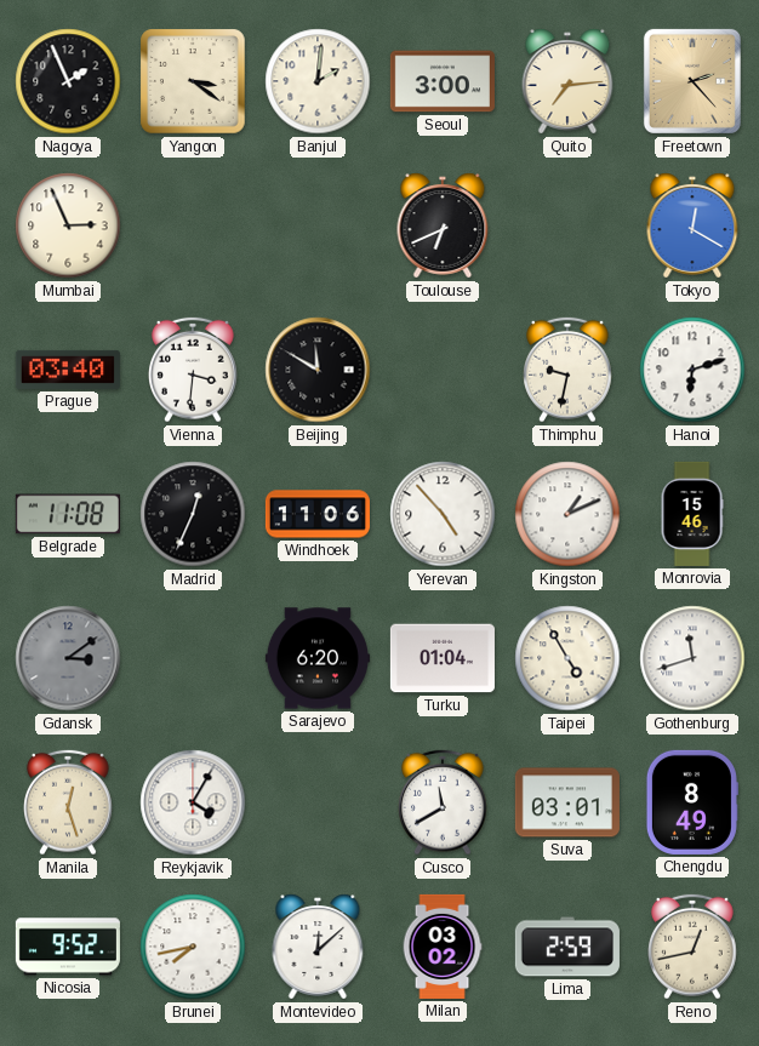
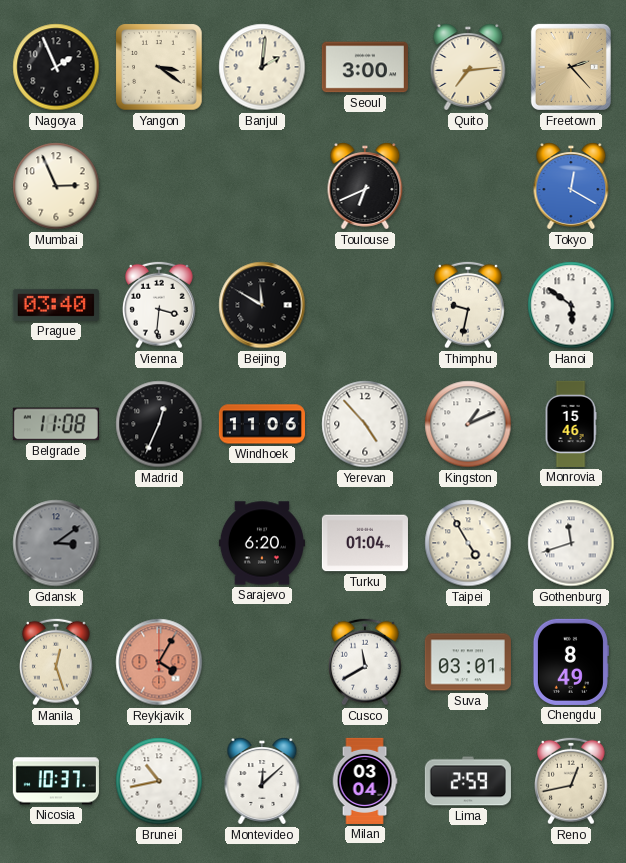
Hanoi: 6:12 -> 5:51 (571, 305)
Reykjavik dial: white -> salmon (159, 662)
Nicosia: 9:52 -> 10:37 (56, 781)
Brunei: 7:43 -> 10:43 (159, 781)
Milan: 03:02 -> 03:04 (365, 781)
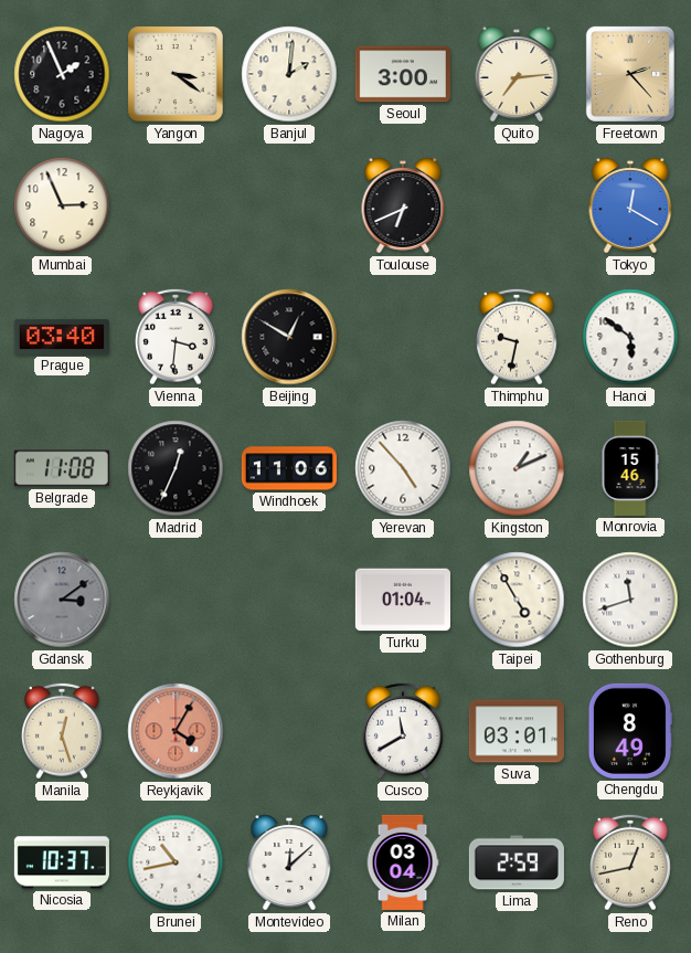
Beijing: 11:50 -> 12:50 (289, 337)
Sarajevo: 6:20 -> none (262, 543)
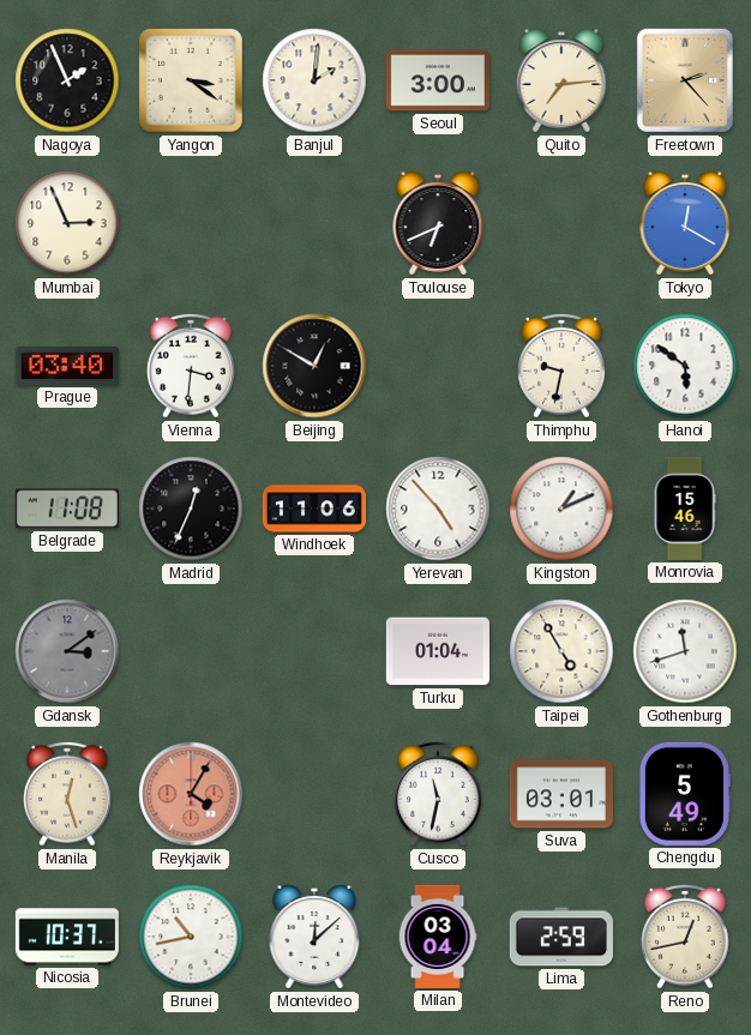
Cusco: 11:40 -> 11:32 (439, 794)
Chengdu: 8:49 -> 5:49 (685, 794)
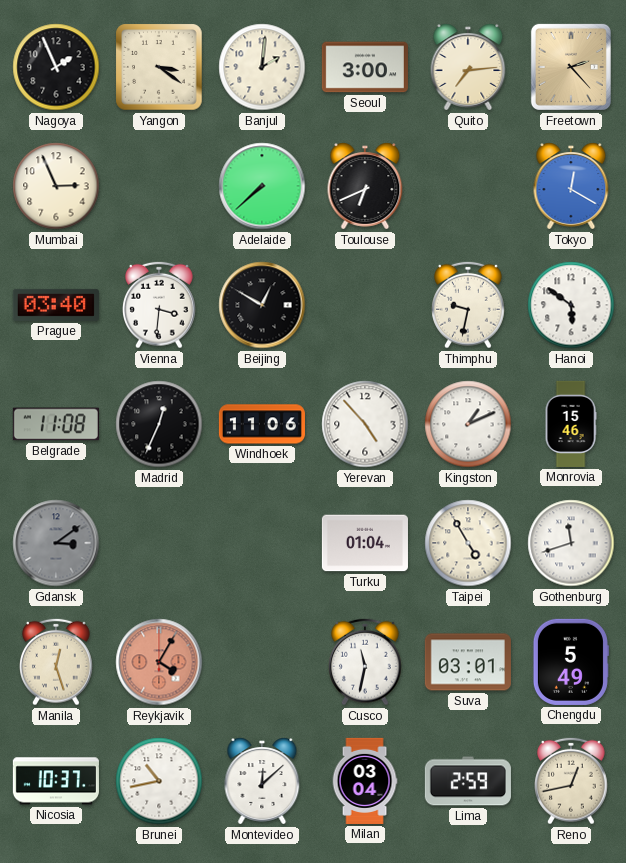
Adelaide: none -> 7:38 (262, 186)
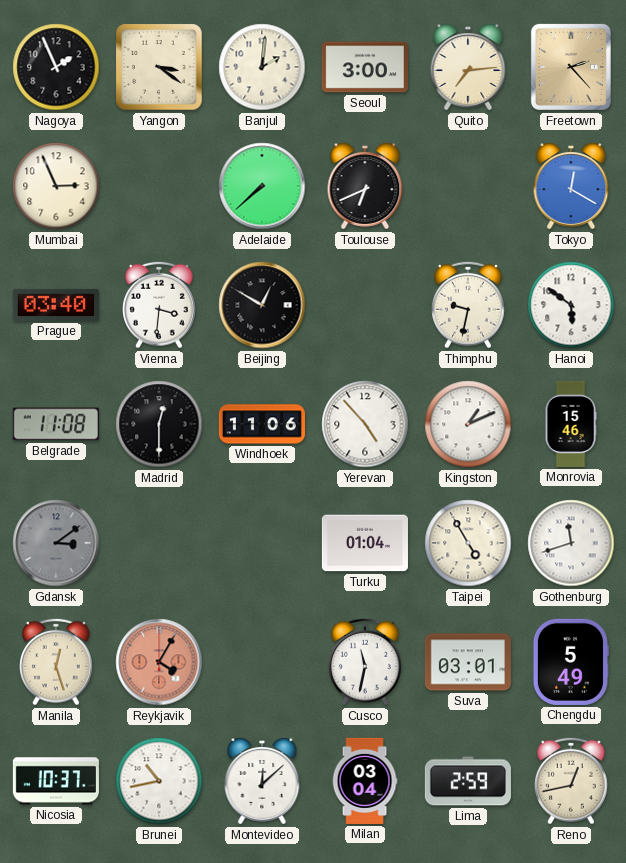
Madrid: 12:34 -> 12:30 (159, 424)
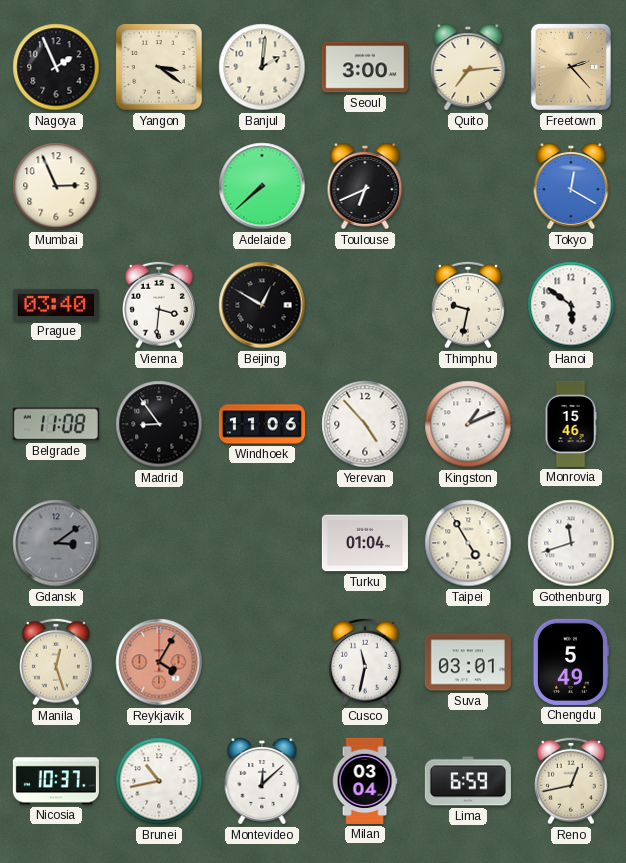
Madrid: 12:30 -> 8:54 (159, 424)
Lima: 2:59 -> 6:59 (468, 781)
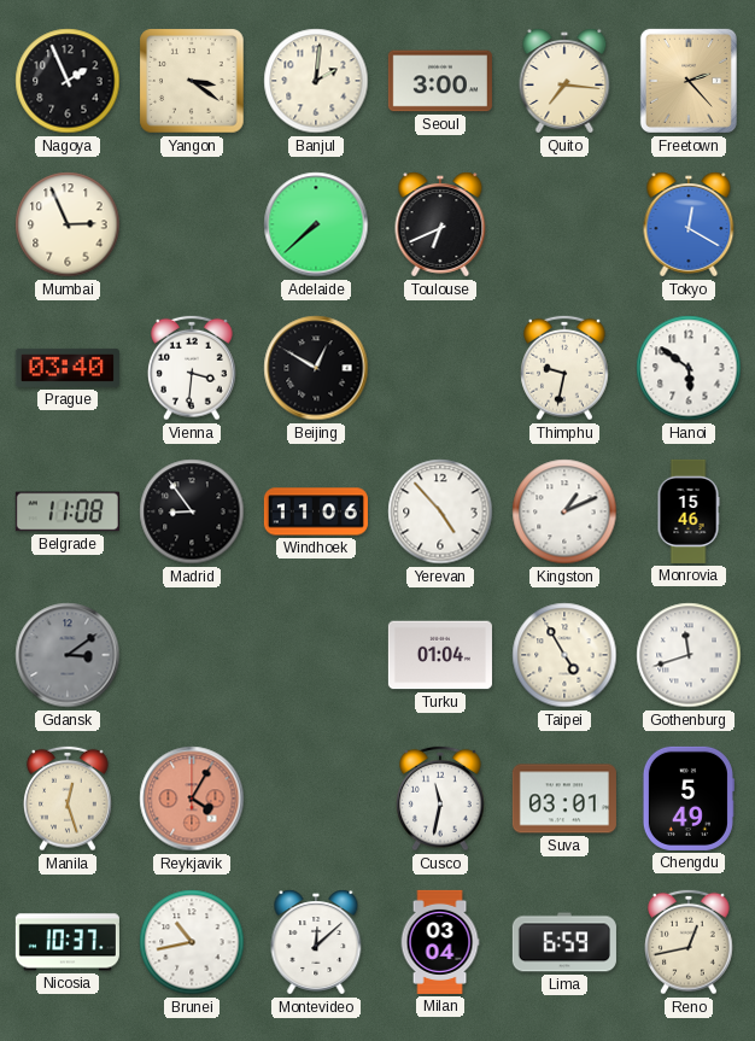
Quito: 7:14 -> 7:16 (564, 81)
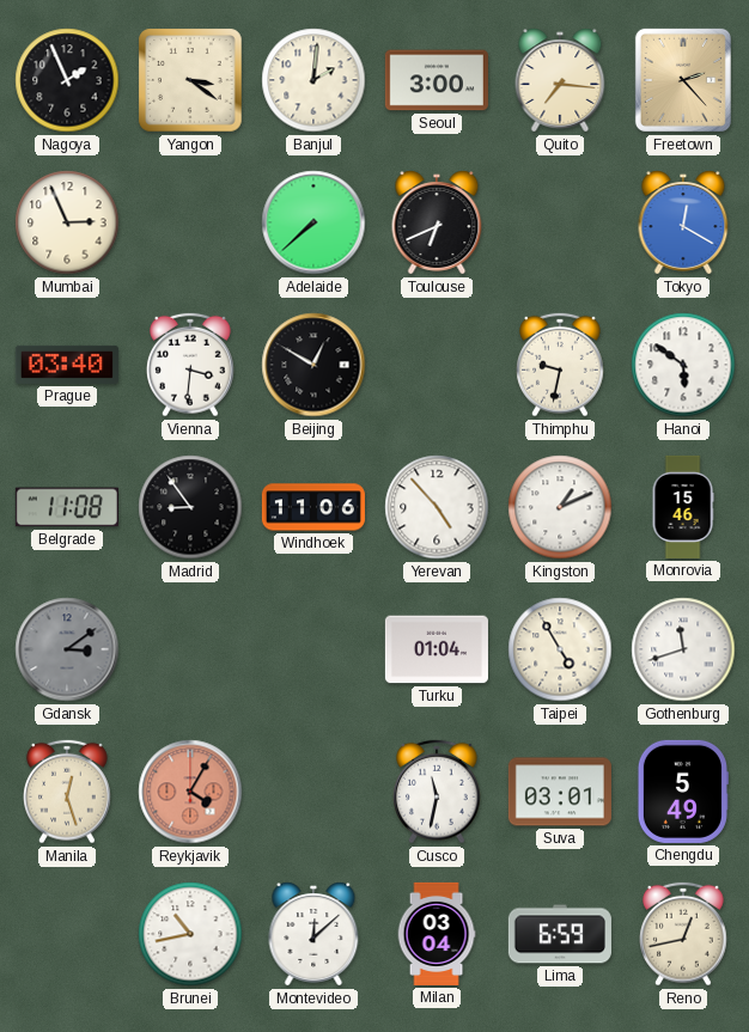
Nicosia: 10:37 -> none (68, 942)
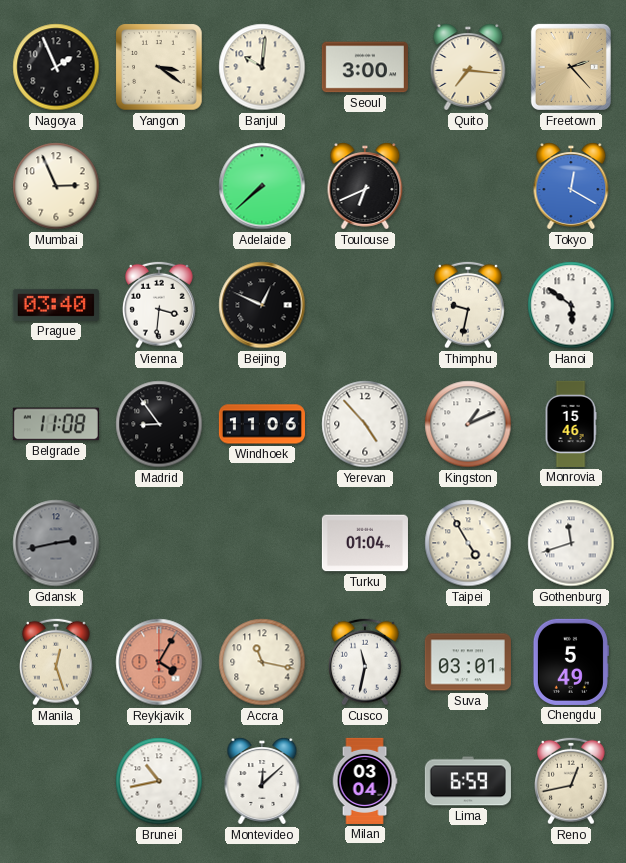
Banjul: 2:01 -> 10:01 (262, 67)
Beijing: 12:50 -> 12:49 (262, 305)
Gdansk: 3:09 -> 2:43 (56, 543)
Accra: none -> 11:17 (262, 662)
